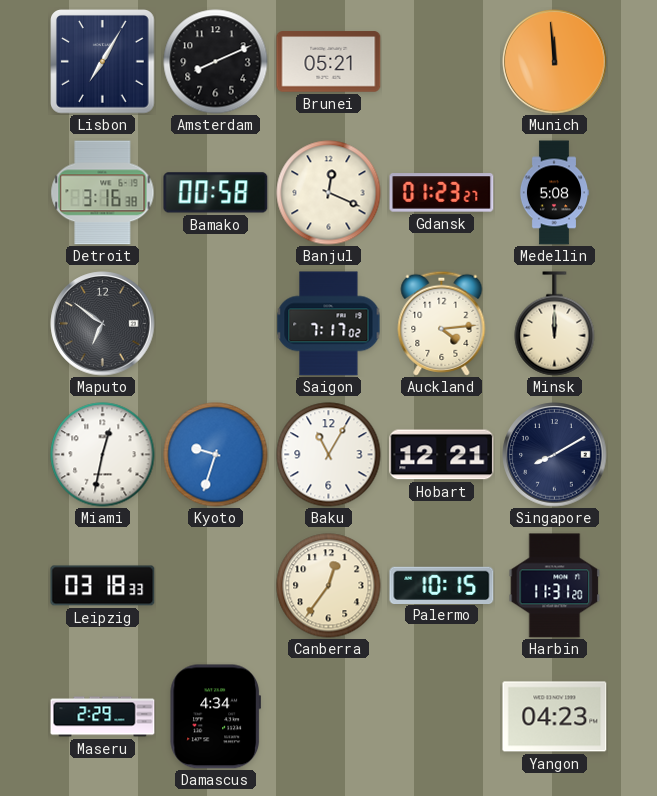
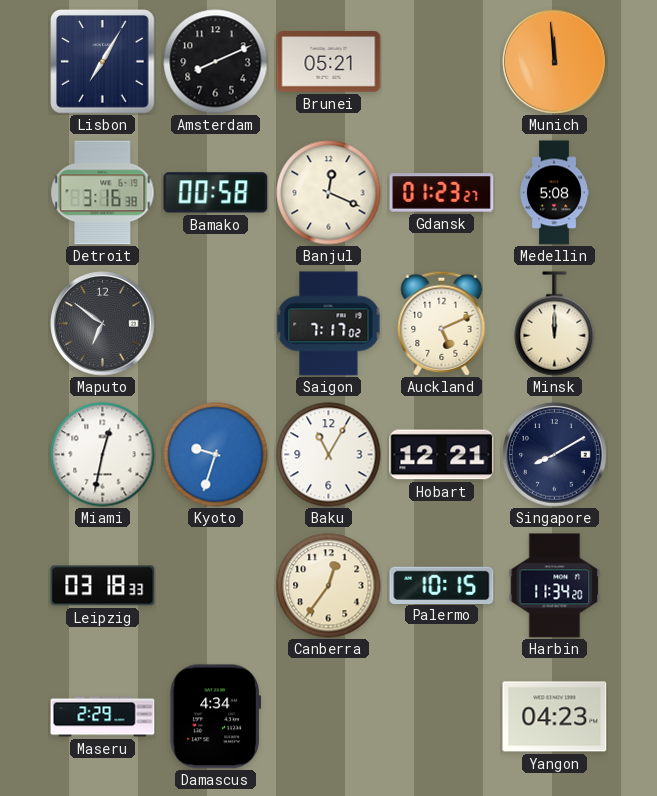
Auckland: 4:14 -> 5:11 (442, 323)
Harbin: 11:31 -> 11:34 (555, 586)
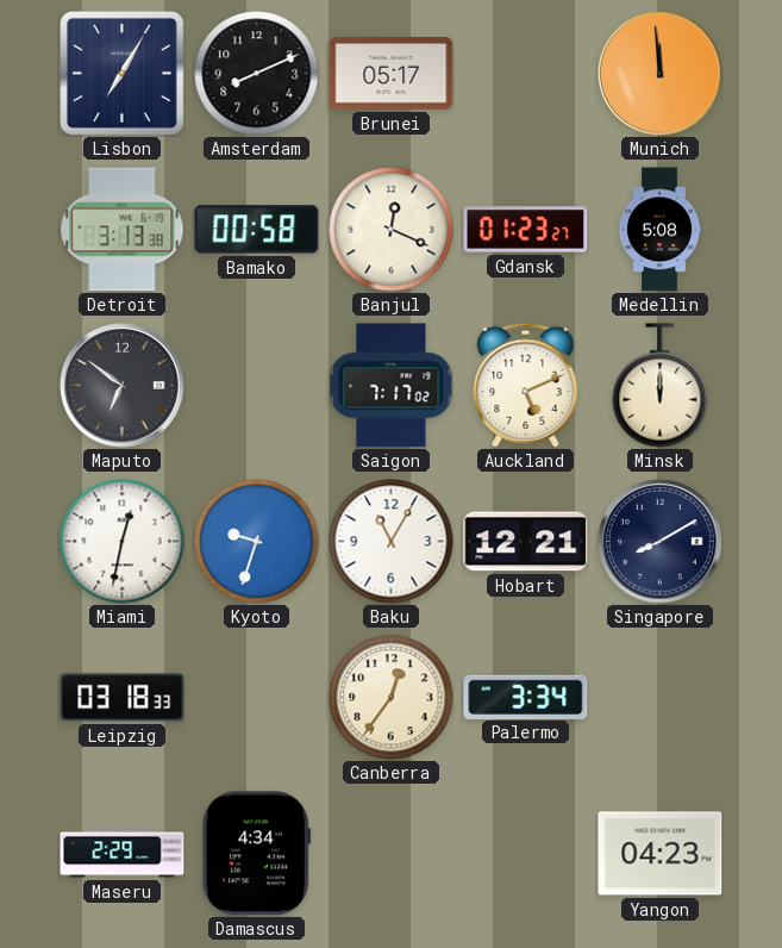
Brunei: 05:21 -> 05:17 (392, 74)
Detroit: 3:16 -> 3:13 (123, 230)
Palermo: 10:15 -> 3:34 (526, 697)
Harbin: 11:34 -> none (555, 586)
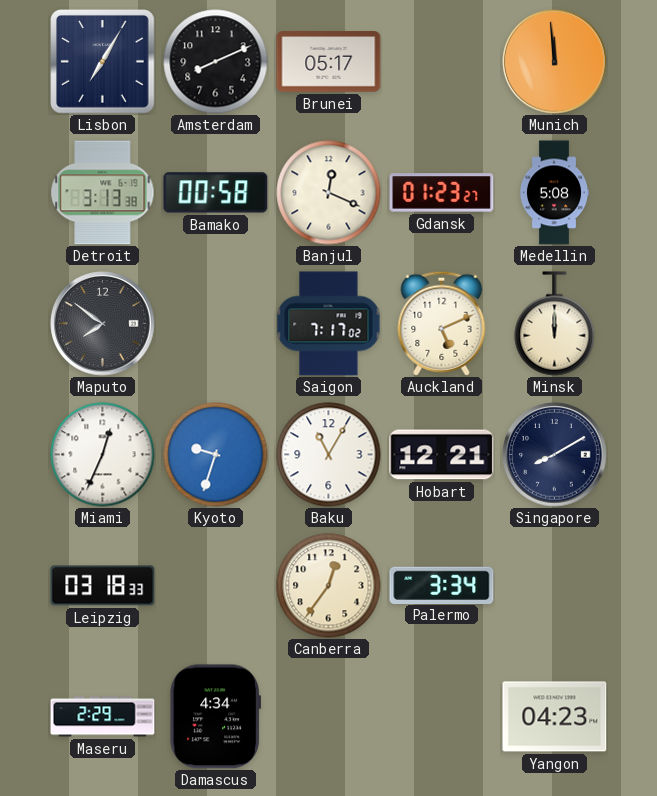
Maputo: 6:51 -> 7:51 (103, 324)
Miami: 12:32 -> 12:34 (103, 455)
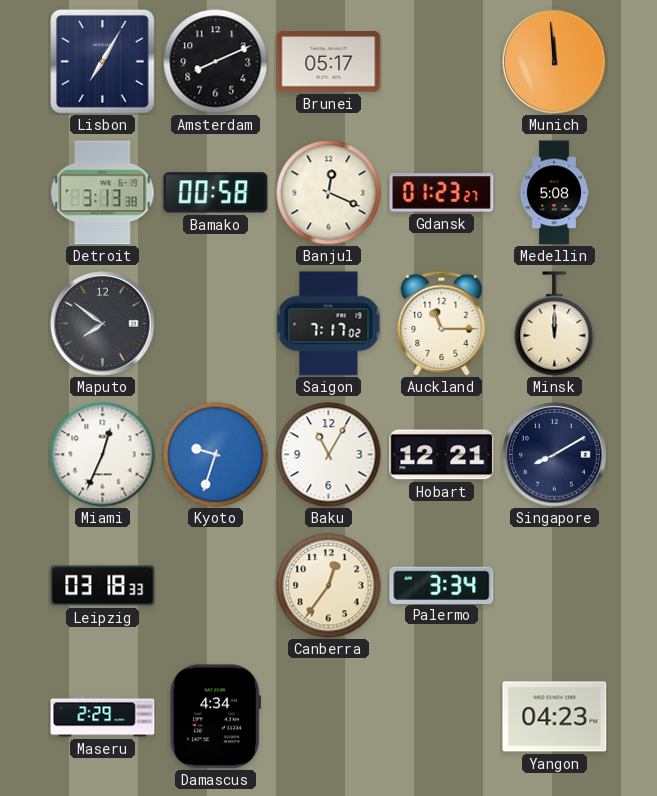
Auckland: 5:11 -> 11:15 (442, 323)
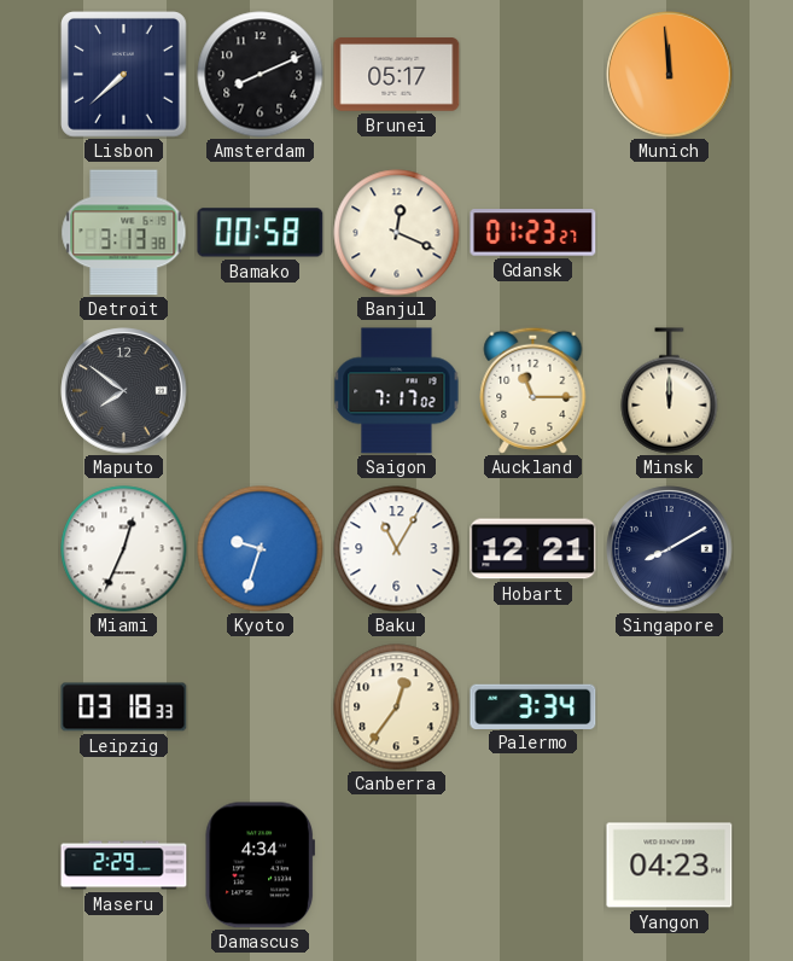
Lisbon: 7:05 -> 7:38 (124, 75)
Medellin: 5:08 -> none (554, 193)
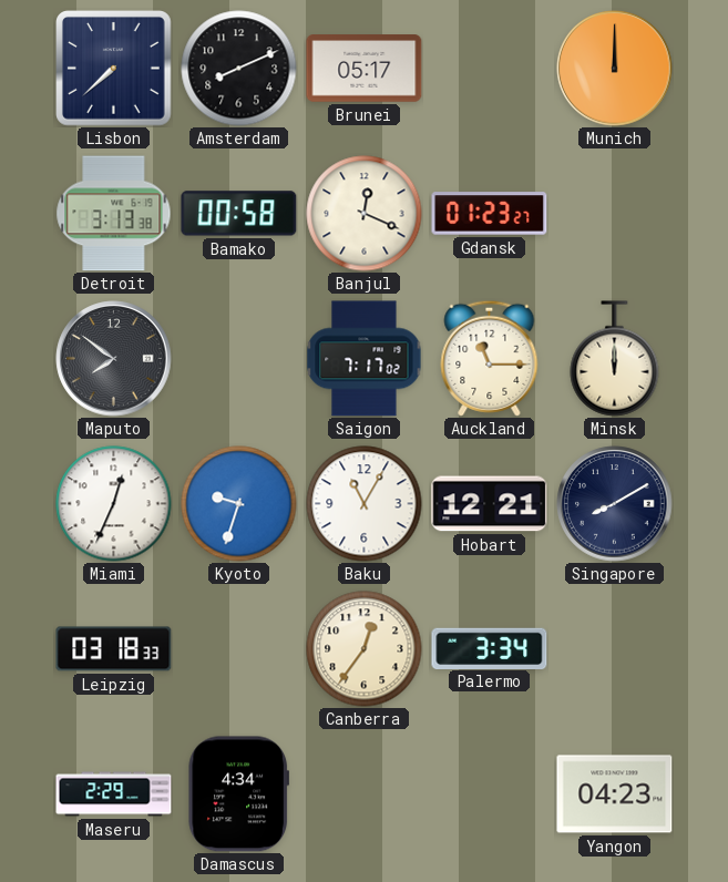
Munich: 11:59 -> 12:00 (615, 69)
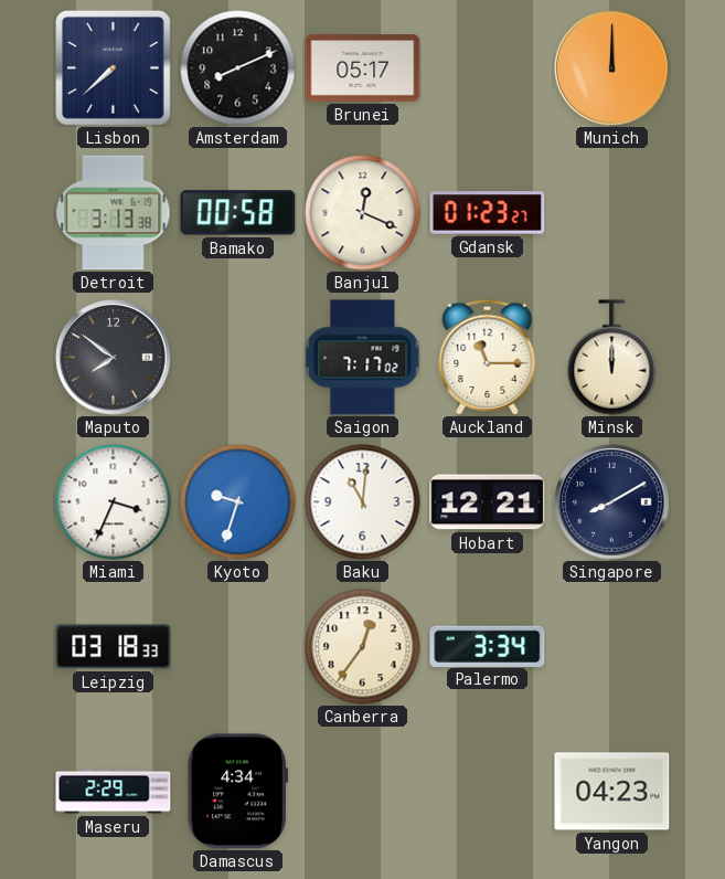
Miami: 12:34 -> 3:34 (114, 502)
Baku: 11:05 -> 11:01 (363, 502)
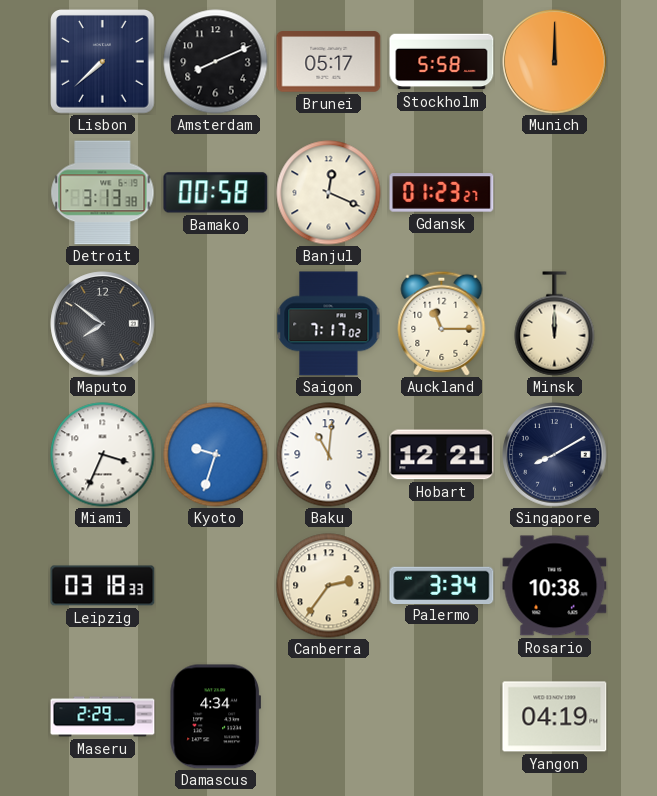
Stockholm: none -> 5:58 (442, 62)
Canberra: 12:36 -> 2:36 (329, 586)
Rosario: none -> 10:38 (555, 586)
Yangon: 04:23 -> 04:19 (555, 717)
